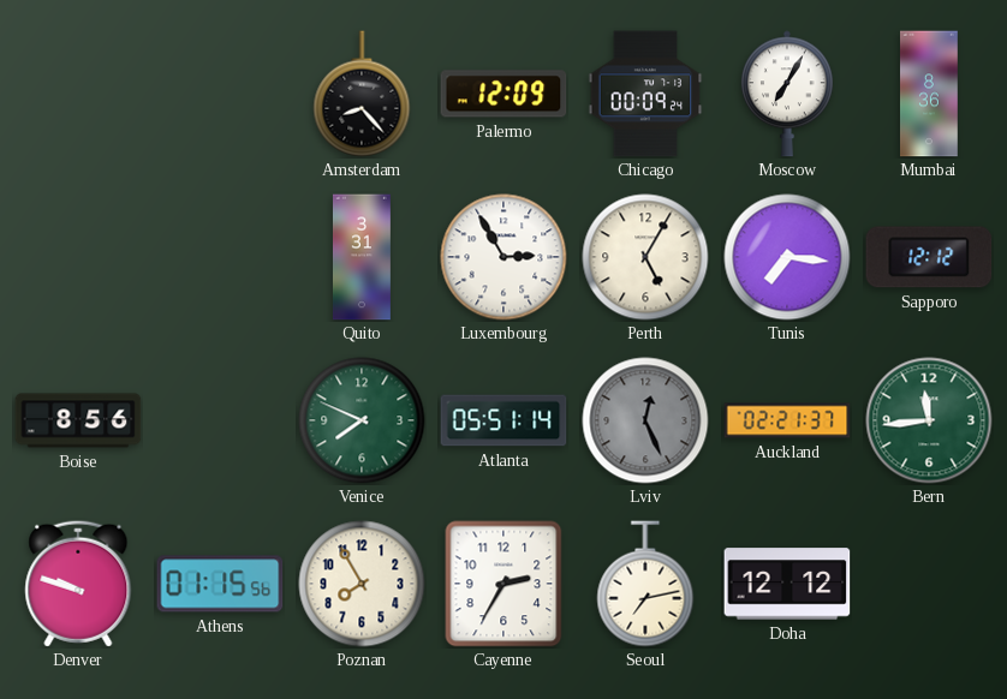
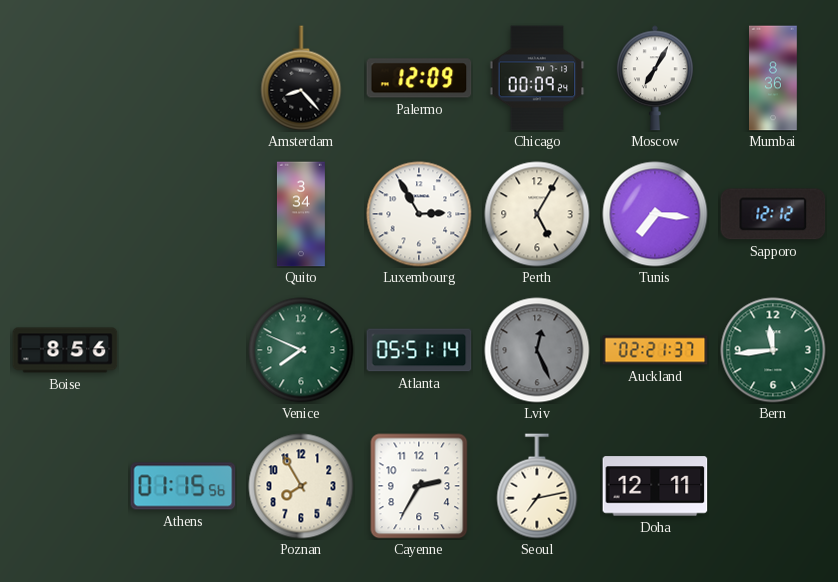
Quito: 3:31 -> 3:34 (301, 214)
Denver: 9:48 -> none (78, 584)
Doha: 12:12 -> 12:11 (655, 486)
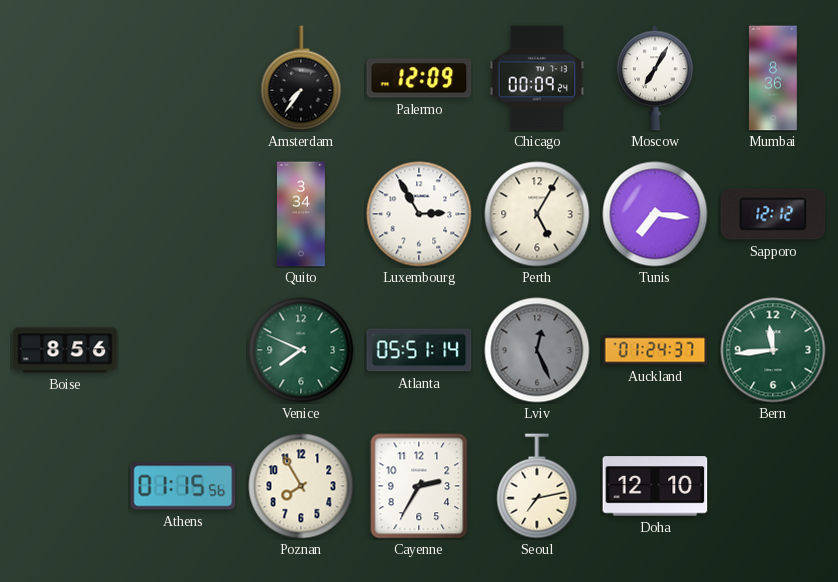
Amsterdam: 8:23 -> 7:36 (301, 78)
Auckland: 02:21 -> 01:24 (655, 350)
Doha: 12:11 -> 12:10 (655, 486)
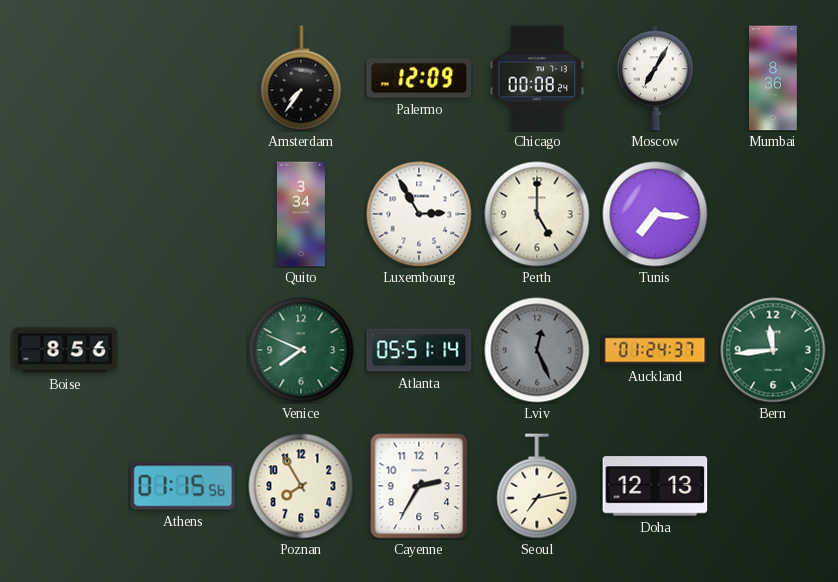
Chicago: 00:09 -> 00:08 (537, 78)
Perth: 5:05 -> 5:00 (537, 214)
Sapporo: 12:12 -> none (773, 214)
Doha: 12:10 -> 12:13 (655, 486)
